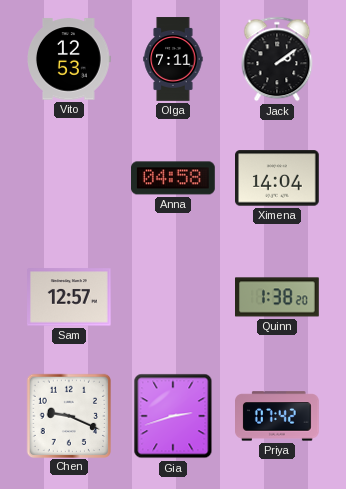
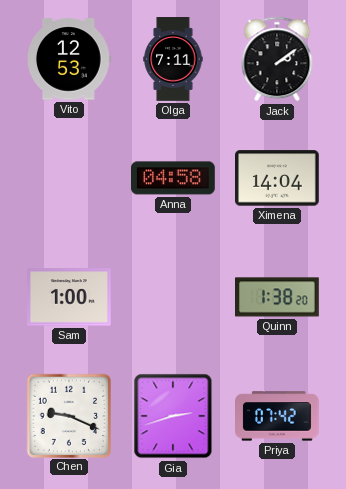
Sam: 12:57 -> 1:00 (70, 297)
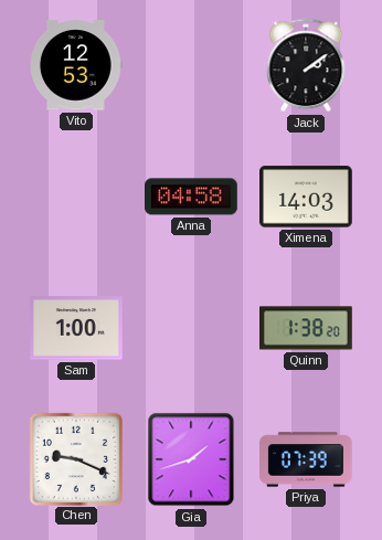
Olga: 7:11 -> none (173, 59)
Ximena: 14:04 -> 14:03 (307, 197)
Gia: 2:42 -> 1:42 (191, 459)
Priya: 07:42 -> 07:39 (307, 459)
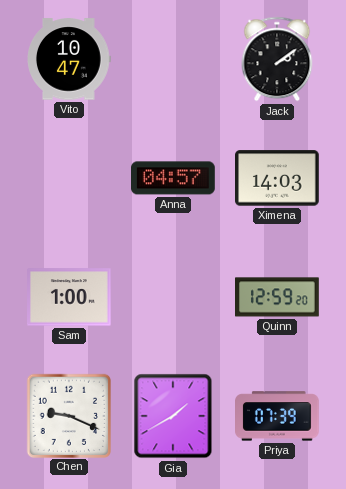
Vito: 12:53 -> 10:47 (70, 59)
Anna: 04:58 -> 04:57 (174, 178)
Quinn: 1:38 -> 12:59 (278, 297)
Gia: 1:42 -> 1:40 (173, 416)
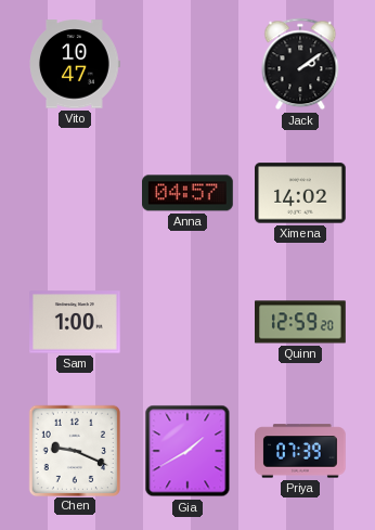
Ximena: 14:03 -> 14:02 (301, 193)
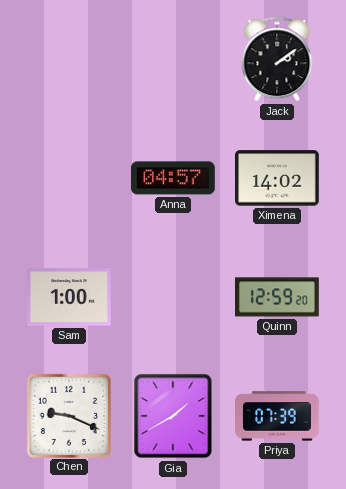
Vito: 10:47 -> none (76, 64)
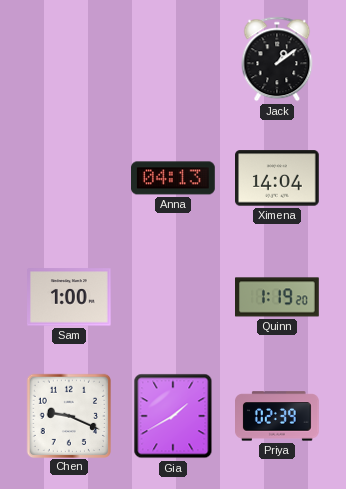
Jack: 2:09 -> 1:09 (277, 59)
Anna: 04:57 -> 04:13 (174, 178)
Ximena: 14:02 -> 14:04 (278, 178)
Quinn: 12:59 -> 1:19 (278, 297)
Priya: 07:39 -> 02:39 (278, 416)
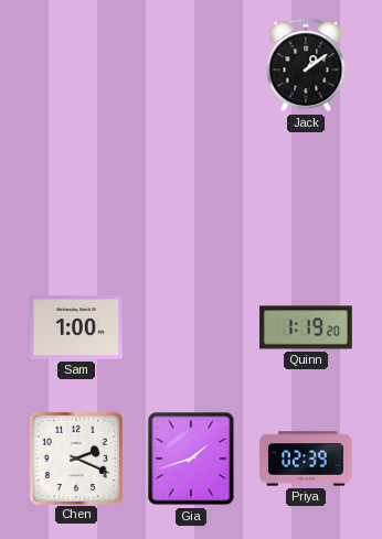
Anna: 04:13 -> none (174, 178)
Ximena: 14:04 -> none (278, 178)
Chen: 9:19 -> 2:19 (75, 457)
Gia: 1:40 -> 1:42 (191, 459)
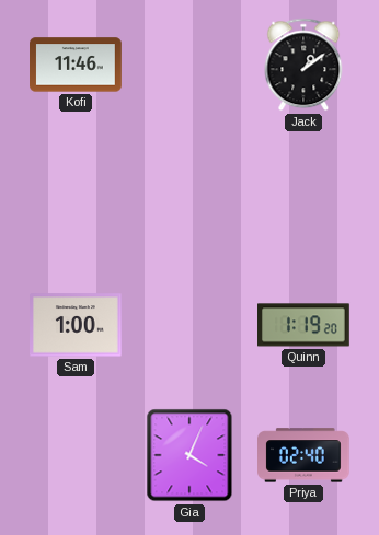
Kofi: none -> 11:46 (76, 65)
Chen: 2:19 -> none (75, 457)
Gia: 1:42 -> 4:04 (190, 455)
Priya: 02:39 -> 02:40 (305, 455)
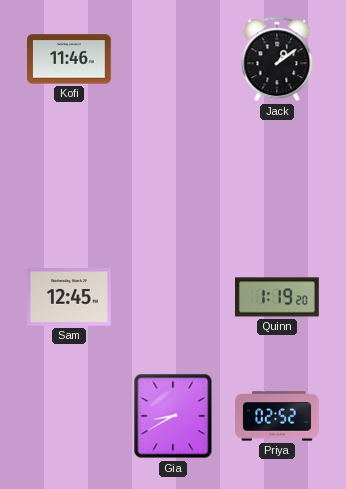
Sam: 1:00 -> 12:45 (70, 297)
Gia: 4:04 -> 8:40 (173, 416)
Priya: 02:40 -> 02:52 (278, 416)
